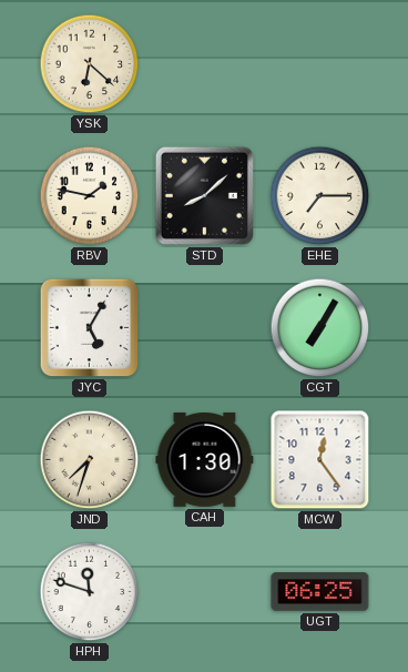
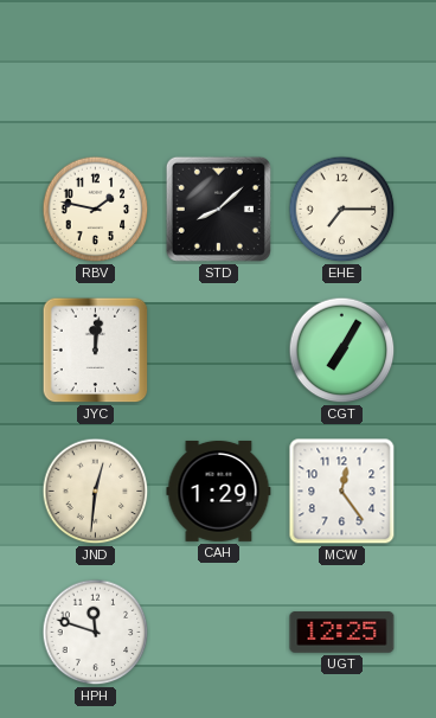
YSK: 6:22 -> none (90, 64)
JYC: 5:05 -> 12:01 (96, 351)
JND: 7:33 -> 12:31 (96, 492)
CAH: 1:30 -> 1:29 (219, 491)
UGT: 06:25 -> 12:25 (342, 633)
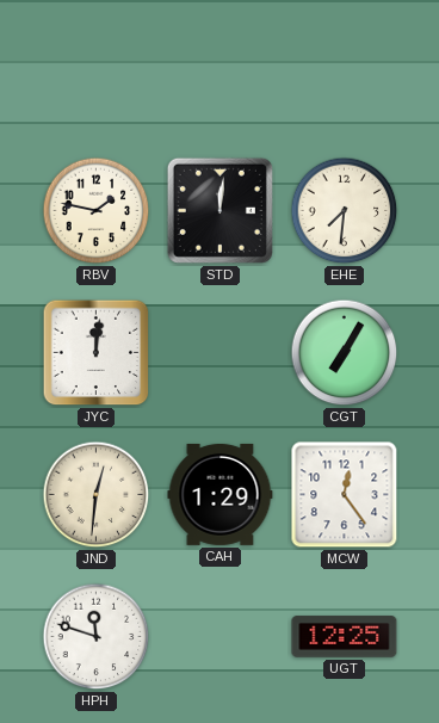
STD: 8:08 -> 12:01 (219, 210)
EHE: 7:15 -> 7:31 (345, 211)
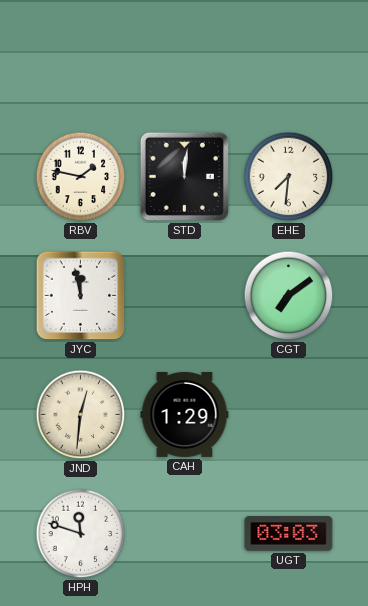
JYC: 12:01 -> 11:58 (81, 296)
CGT: 7:05 -> 7:09 (289, 296)
MCW: 12:24 -> none (345, 495)
UGT: 12:25 -> 03:03 (289, 534)
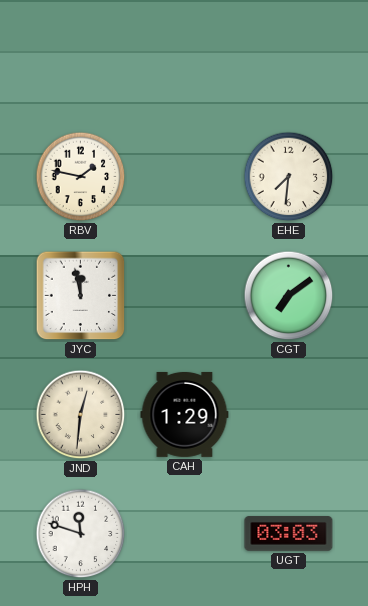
STD: 12:01 -> none (184, 176)
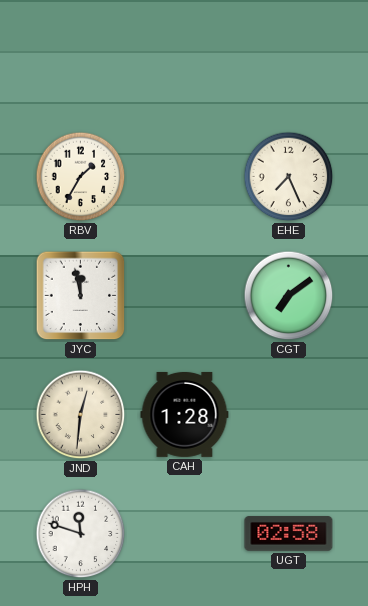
RBV: 1:47 -> 1:35 (81, 177)
EHE: 7:31 -> 7:26 (289, 177)
CAH: 1:29 -> 1:28 (185, 414)
UGT: 03:03 -> 02:58 (289, 534)
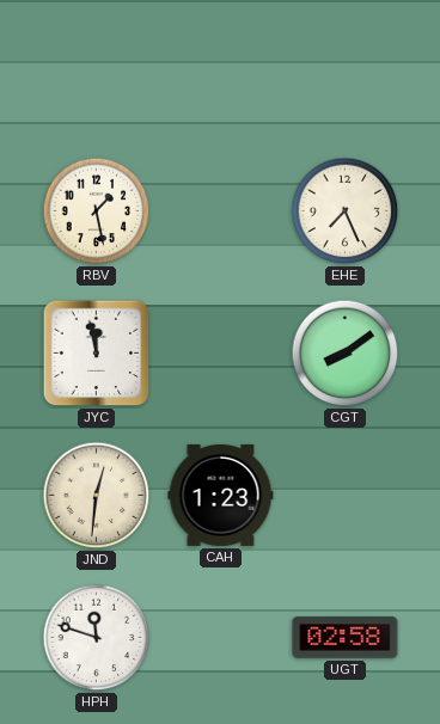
RBV: 1:35 -> 1:28 (97, 211)
CGT: 7:09 -> 8:09 (346, 354)
CAH: 1:28 -> 1:23 (221, 495)
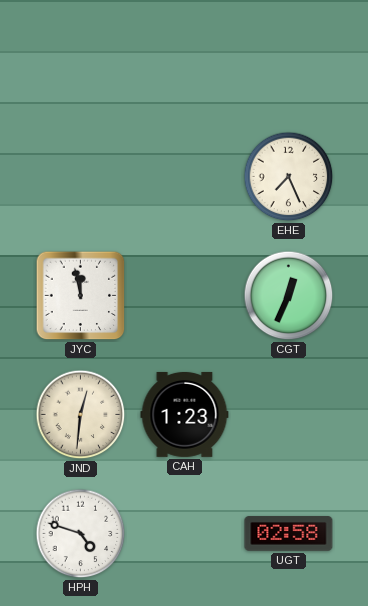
RBV: 1:28 -> none (97, 211)
CGT: 8:09 -> 12:34 (289, 296)
HPH: 11:48 -> 4:48 (81, 534)
